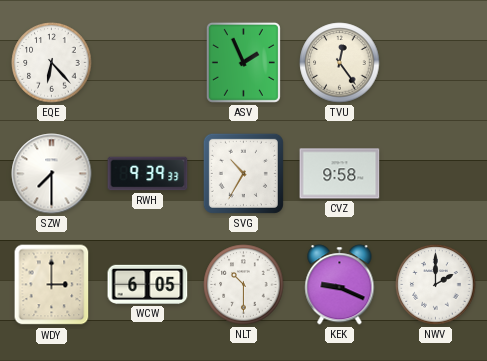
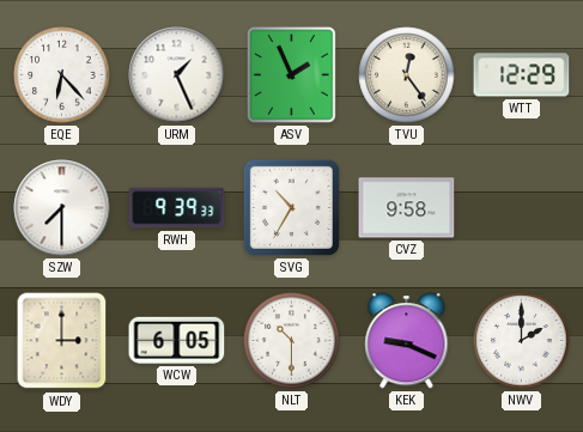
URM: none -> 1:26 (177, 75)
WTT: none -> 12:29 (522, 75)
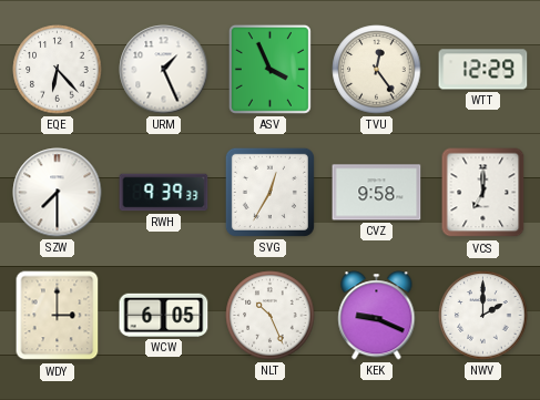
ASV: 1:56 -> 3:56 (269, 69)
SVG: 10:35 -> 12:35 (269, 192)
VCS: none -> 7:00 (483, 193)
NLT: 10:30 -> 10:26 (271, 316)
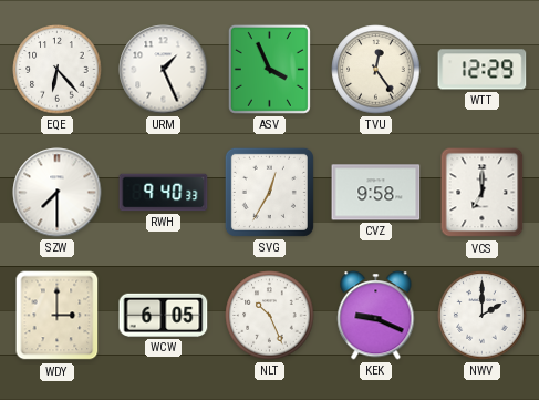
RWH: 9:39 -> 9:40 (164, 193)
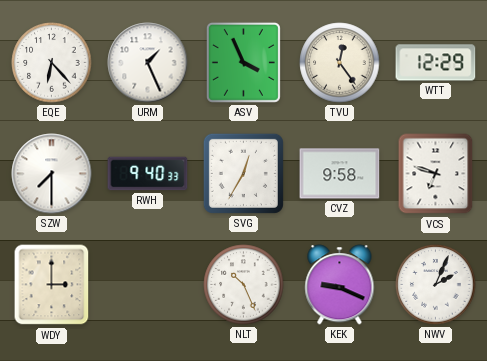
VCS: 7:00 -> 6:48 (436, 174)
WCW: 6:05 -> none (164, 315)
NWV: 2:00 -> 2:04 (436, 285)
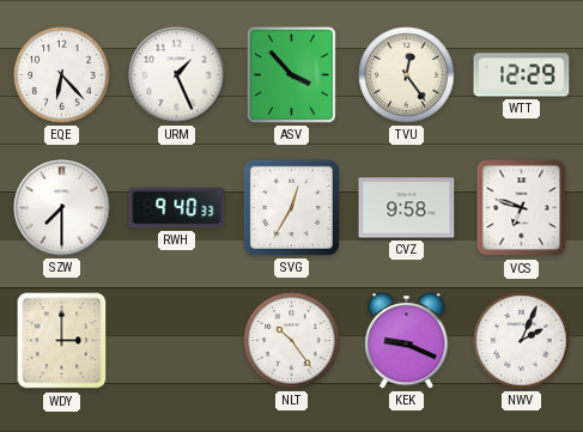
ASV: 3:56 -> 3:53 (291, 74)
NLT: 10:26 -> 10:24 (292, 341)
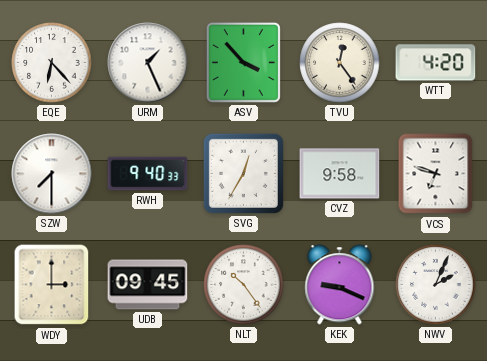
WTT: 12:29 -> 4:20 (436, 63)
UDB: none -> 09:45 (148, 285)
